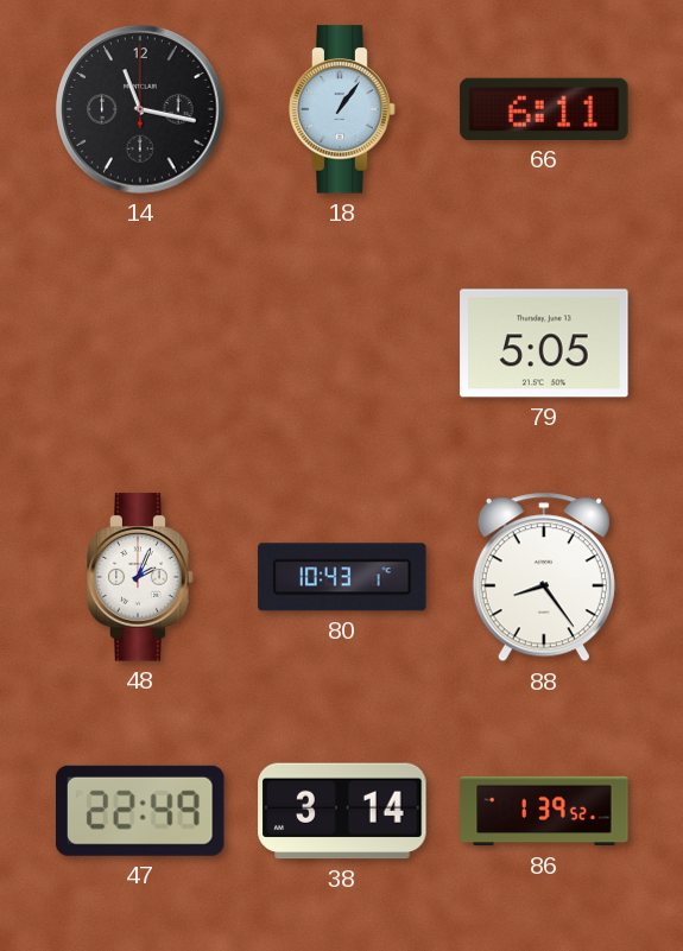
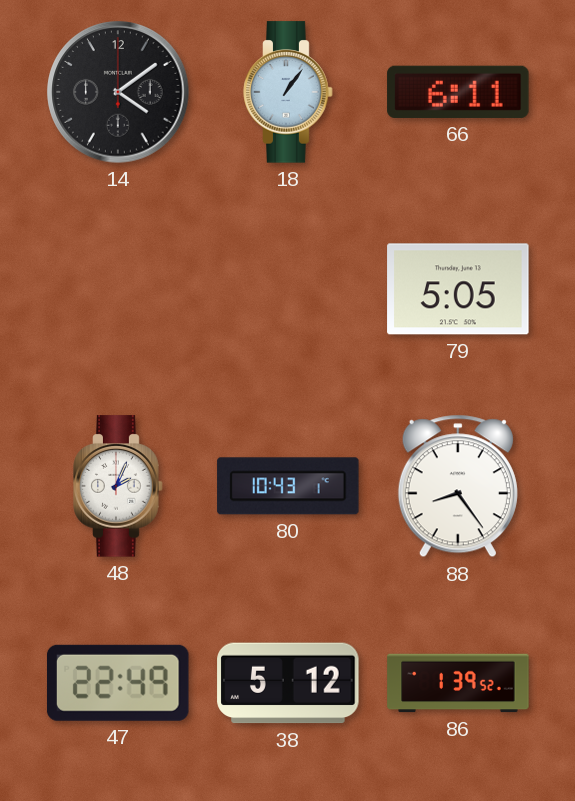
14: 11:17 -> 4:09 (118, 92)
38: 3:14 -> 5:12 (288, 683)
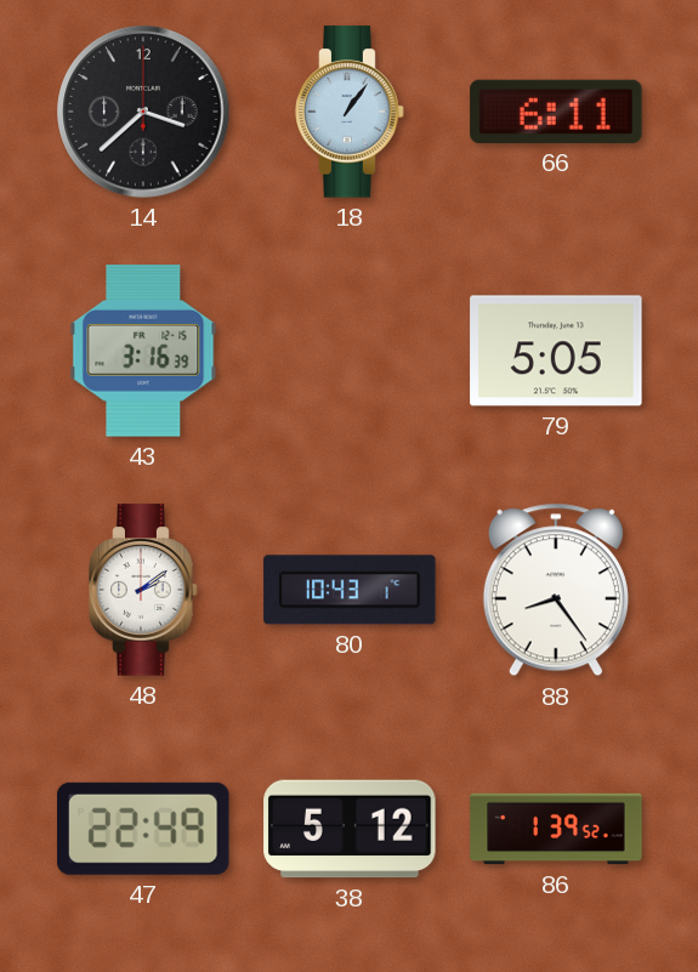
14: 4:09 -> 3:38 (143, 112)
43: none -> 3:16 (143, 351)
48: 2:04 -> 2:09 (143, 590)
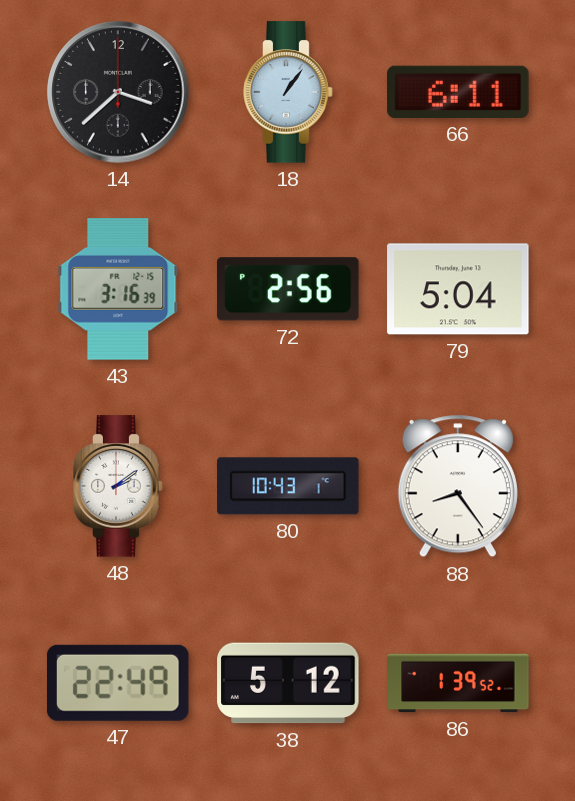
72: none -> 2:56 (288, 289)
79: 5:05 -> 5:04 (458, 289)
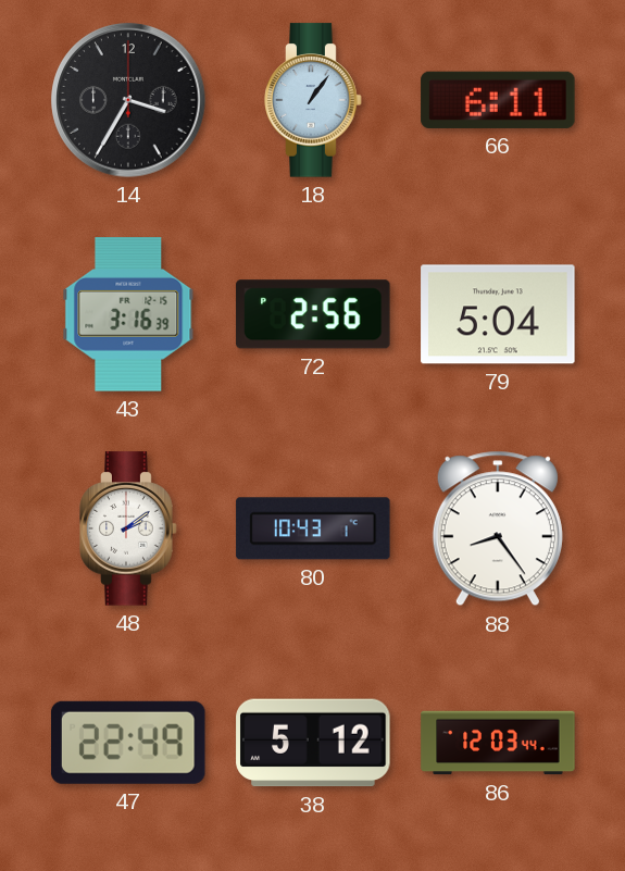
14: 3:38 -> 3:35 (128, 100)
86: 1:39 -> 12:03 (498, 743)
